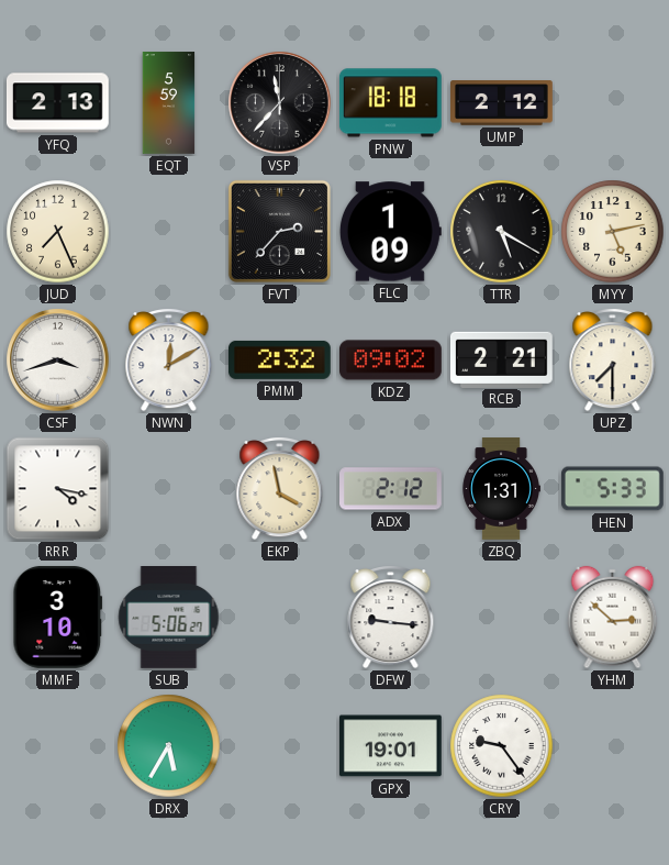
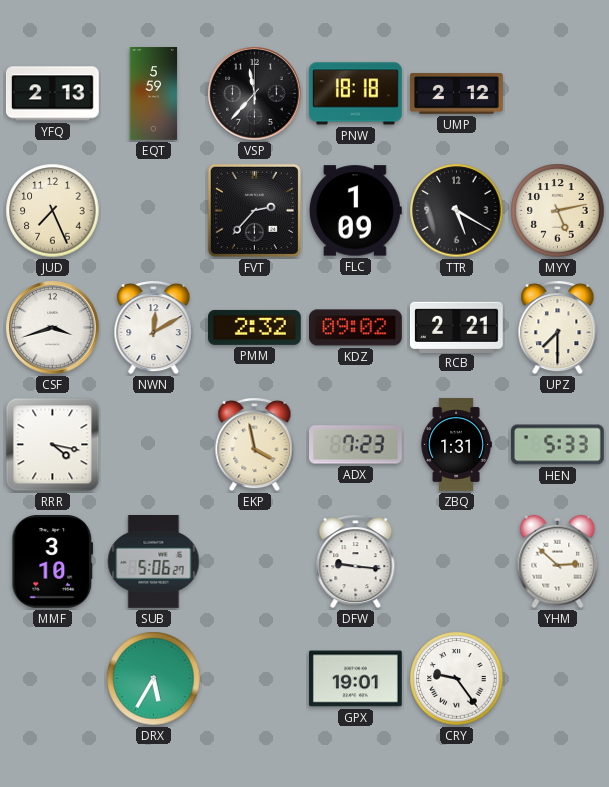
ADX: 2:12 -> 7:23 (356, 445)
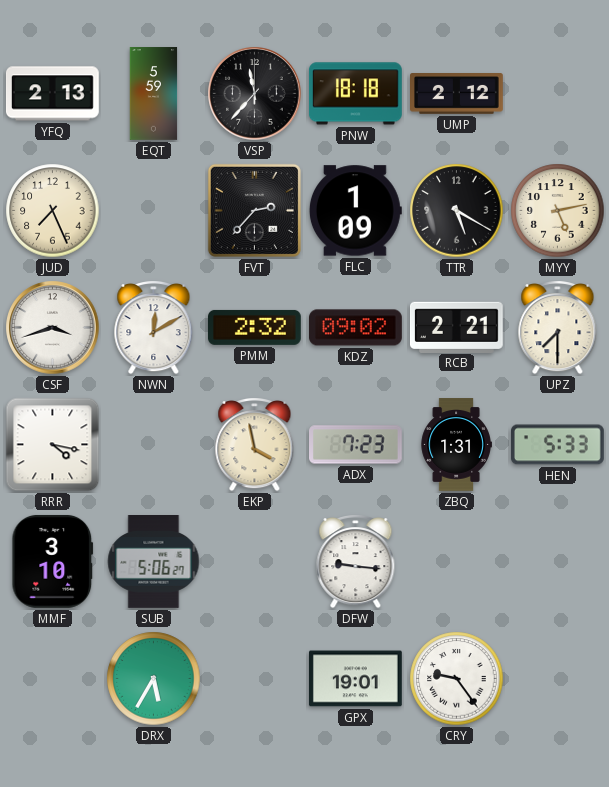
YHM: 2:52 -> none (558, 562)
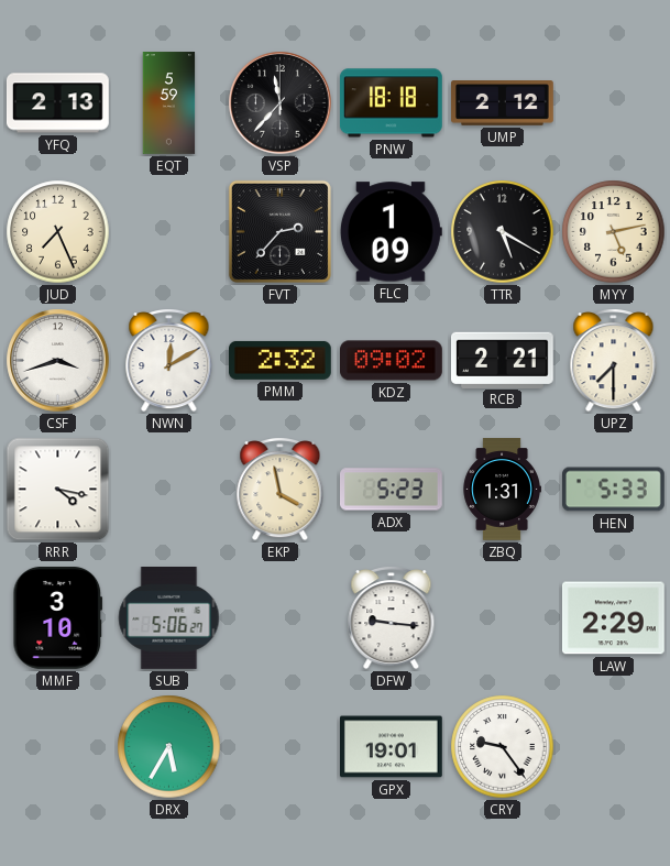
ADX: 7:23 -> 5:23 (392, 490)
LAW: none -> 2:29 (613, 618)
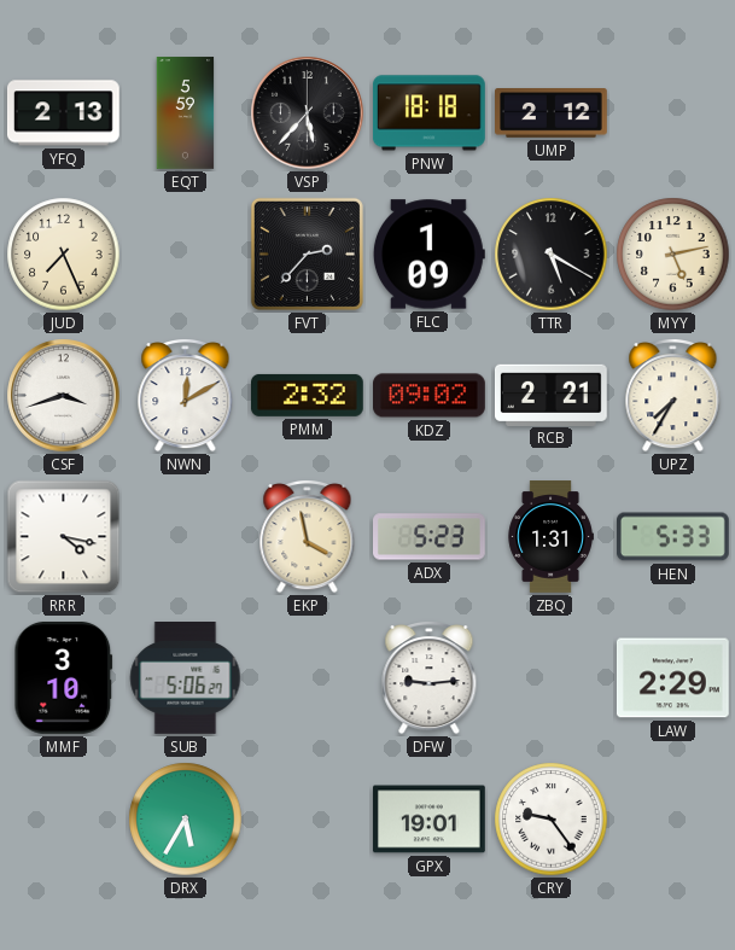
VSP: 11:37 -> 5:37 (308, 113)
UPZ: 7:30 -> 7:35 (673, 396)
DFW: 9:16 -> 9:14 (430, 678)
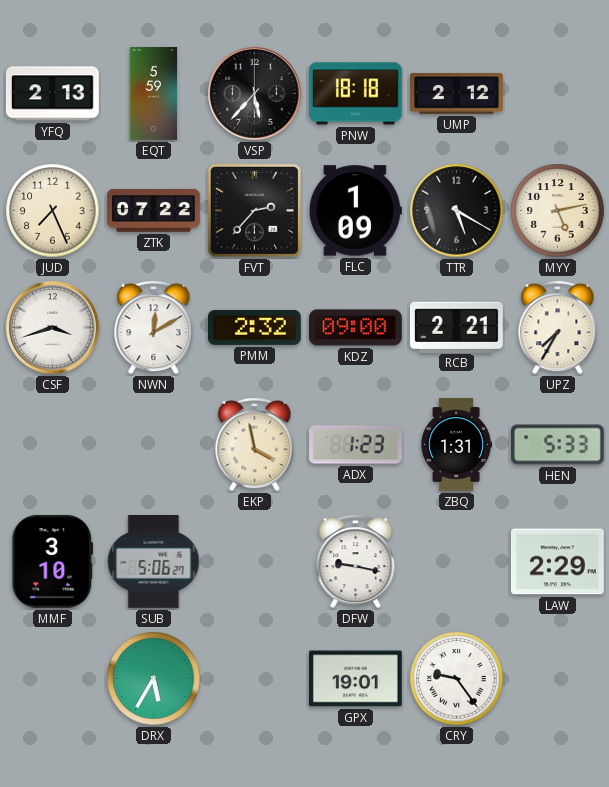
ZTK: none -> 07:22 (154, 210)
KDZ: 09:02 -> 09:00 (356, 328)
RRR: 4:17 -> none (64, 537)
ADX: 5:23 -> 1:23 (356, 445)
DFW: 9:14 -> 9:17 (356, 562)
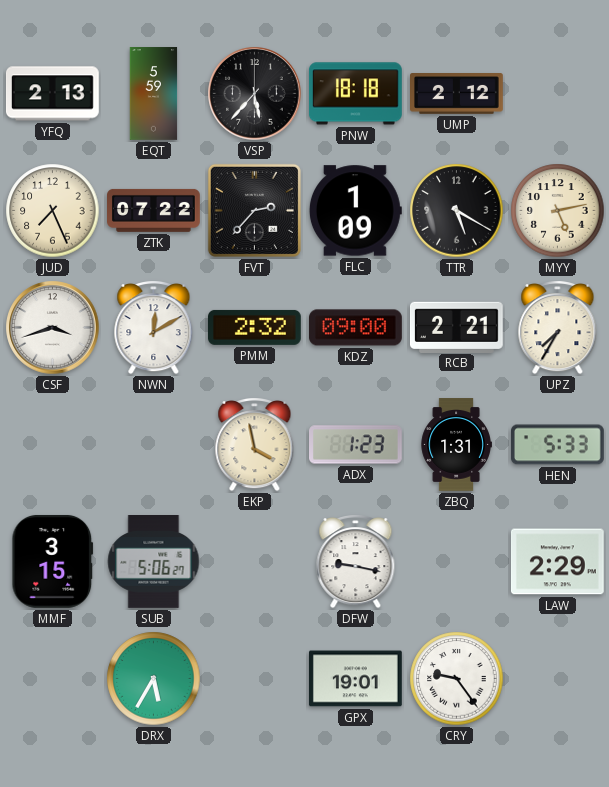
MMF: 3:10 -> 3:15 (53, 561)
